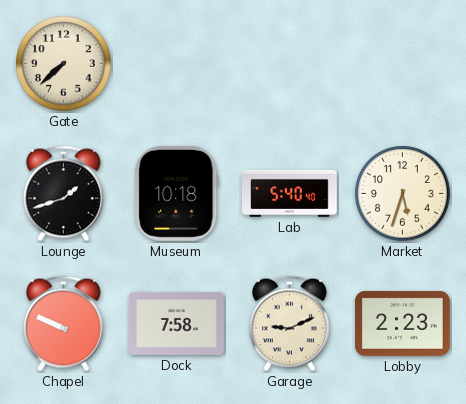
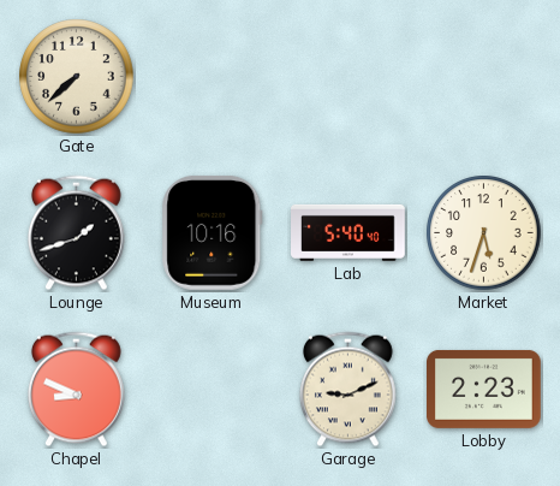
Museum: 10:18 -> 10:16 (213, 232)
Chapel: 9:49 -> 8:49 (76, 390)
Dock: 7:58 -> none (177, 323)
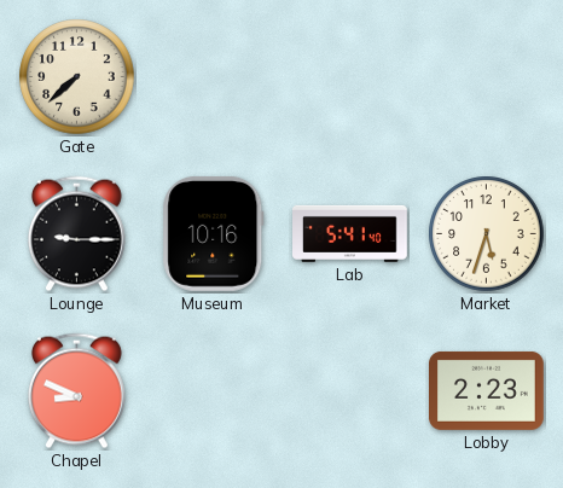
Lounge: 1:42 -> 9:15 (76, 234)
Lab: 5:40 -> 5:41 (350, 233)
Garage: 9:11 -> none (347, 390)
